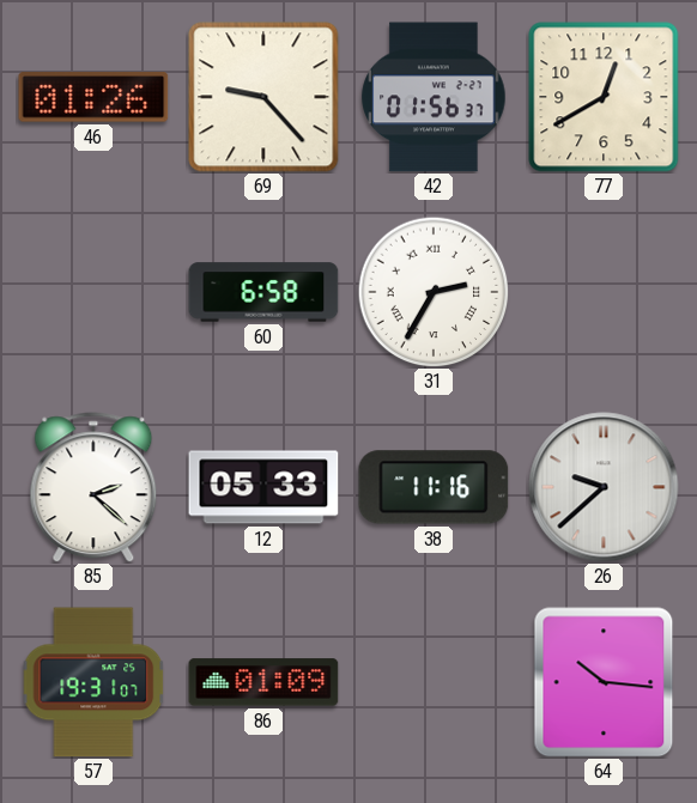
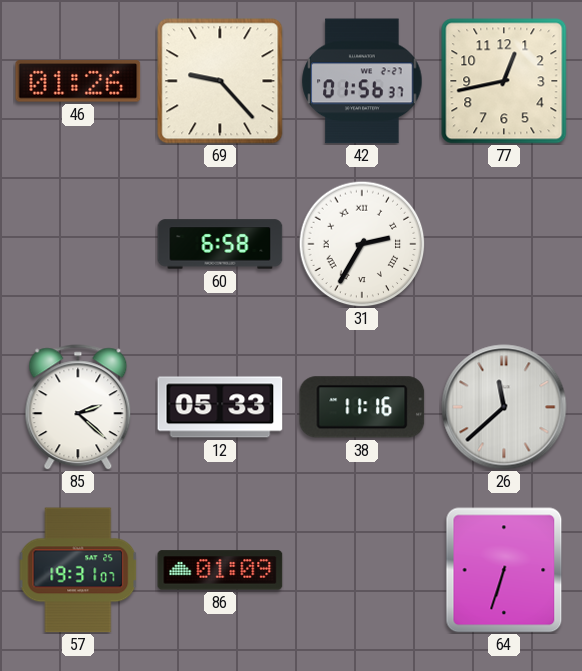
77: 12:40 -> 12:43 (504, 81)
26: 9:38 -> 11:38 (504, 407)
64: 10:16 -> 6:33 (504, 570)
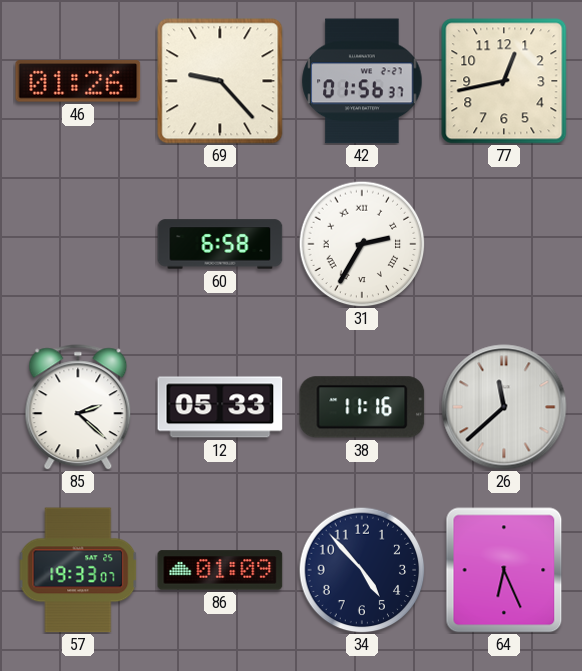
57: 19:31 -> 19:33 (78, 570)
34: none -> 4:53 (362, 570)
64: 6:33 -> 6:26 (504, 570)
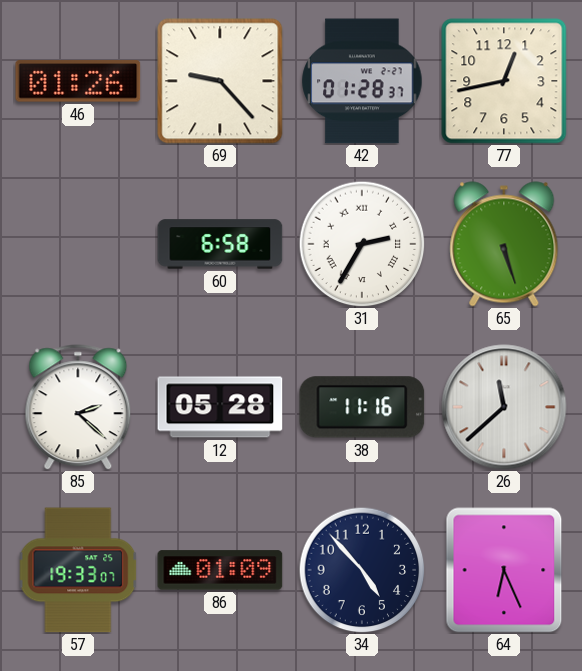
42: 01:56 -> 01:28 (362, 81)
65: none -> 5:27 (504, 244)
12: 05:33 -> 05:28 (220, 407)
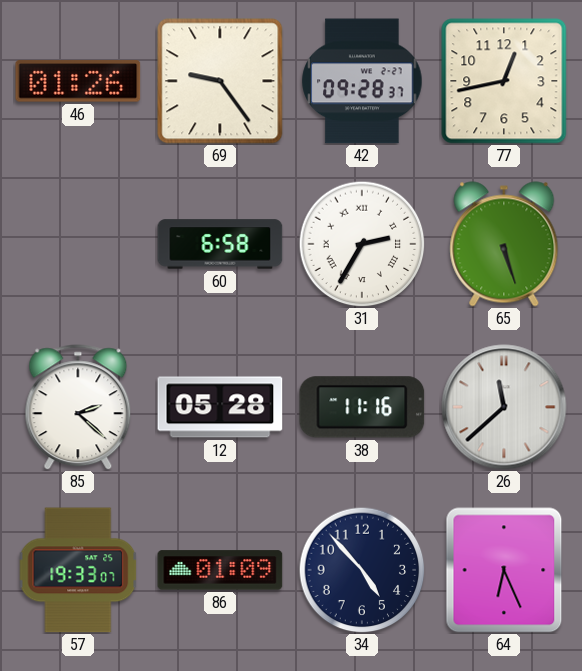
69: 9:23 -> 9:24 (220, 81)
42: 01:28 -> 09:28 (362, 81)
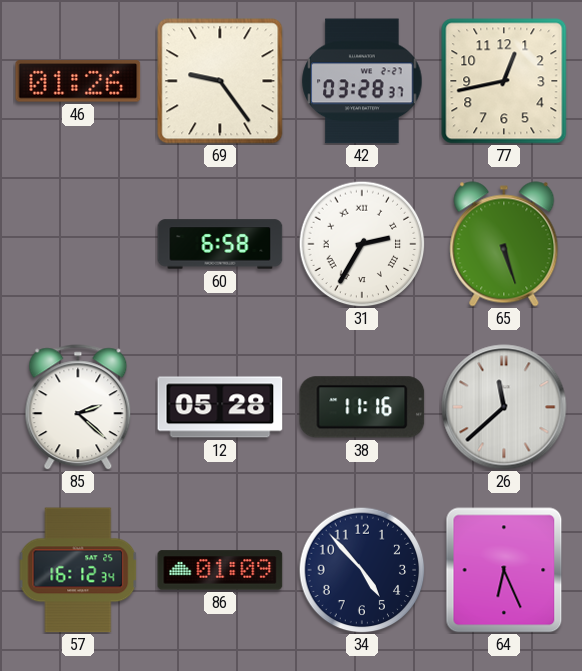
42: 09:28 -> 03:28 (362, 81)
57: 19:33 -> 16:12 (78, 570)
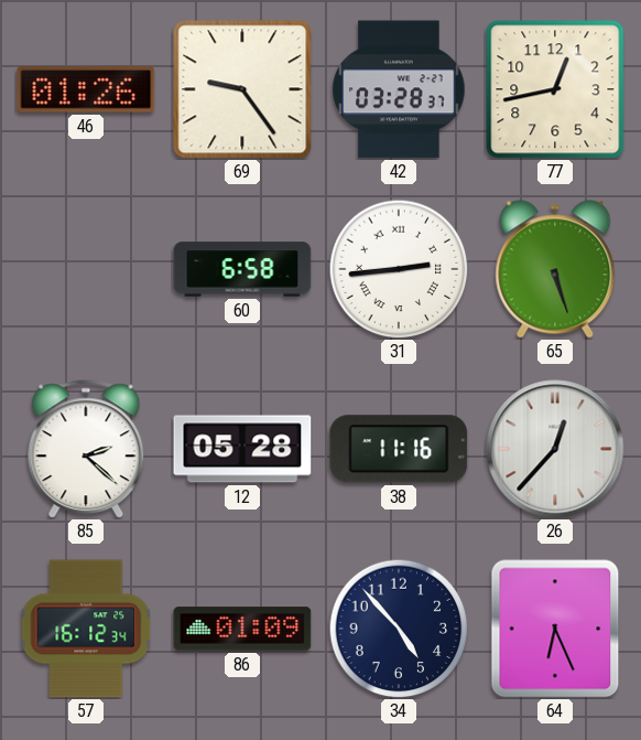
31: 2:35 -> 2:44 (399, 269)
26: 11:38 -> 12:37 (555, 449)
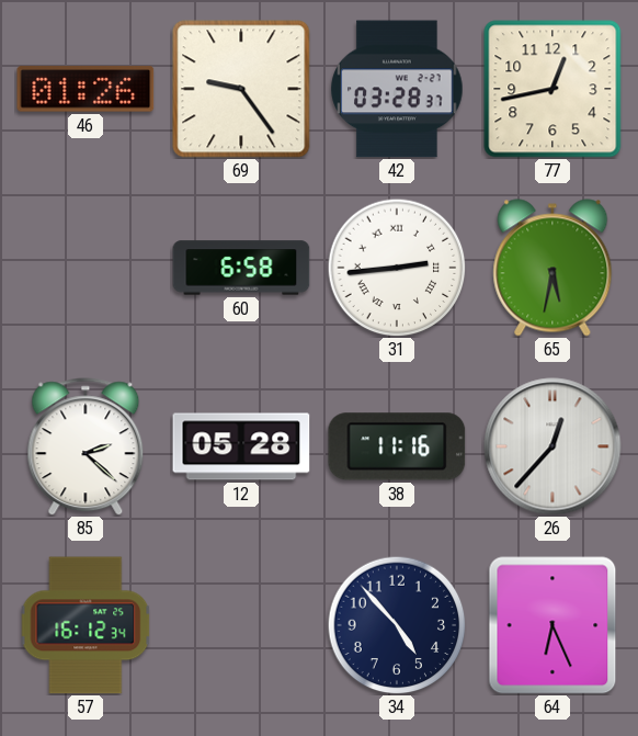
65: 5:27 -> 5:32 (552, 268)
86: 01:09 -> none (242, 629)
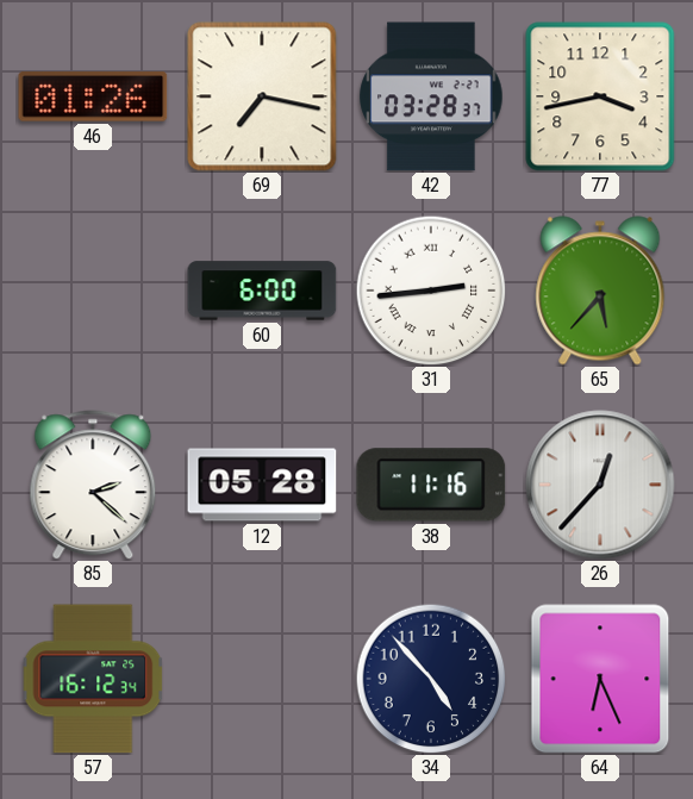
69: 9:24 -> 7:17 (262, 96)
77: 12:43 -> 3:43 (600, 96)
60: 6:58 -> 6:00 (262, 291)
65: 5:32 -> 5:37 (600, 291)
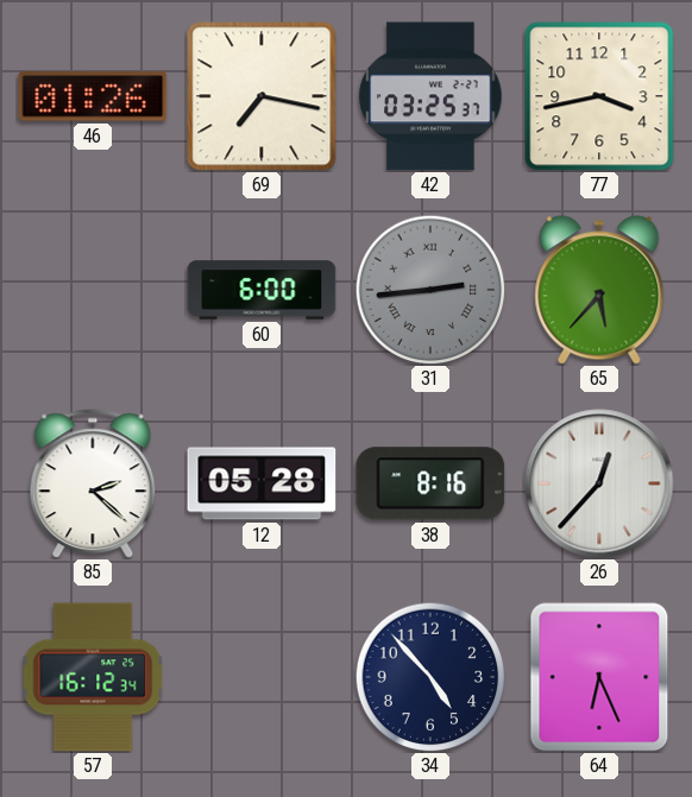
42: 03:28 -> 03:25 (430, 96)
31 dial: white -> grey (430, 290)
38: 11:16 -> 8:16 (430, 483)
